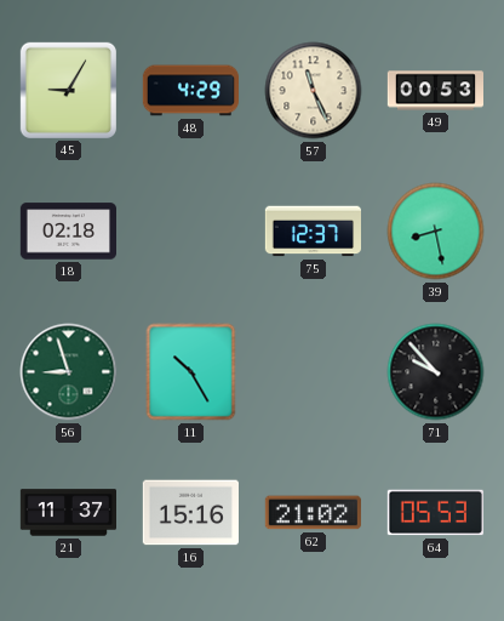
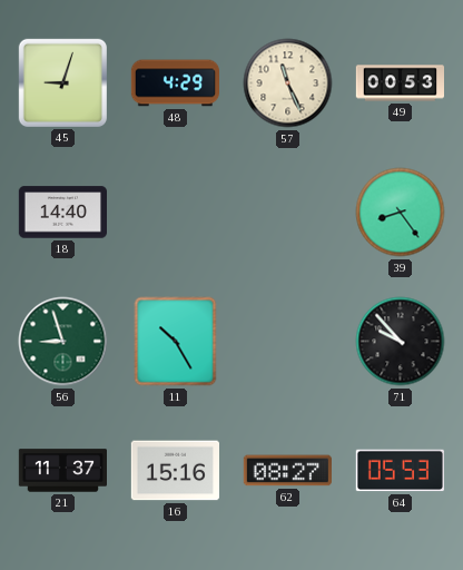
45: 9:05 -> 9:03 (62, 82)
18: 02:18 -> 14:40 (62, 213)
75: 12:37 -> none (313, 232)
39: 8:28 -> 8:24 (401, 213)
62: 21:02 -> 08:27 (287, 471)
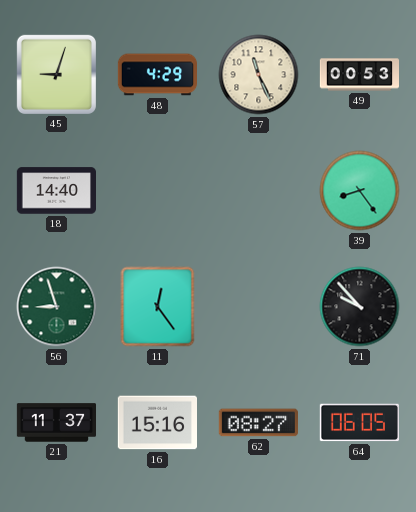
11: 10:25 -> 12:24 (158, 307)
64: 05:53 -> 06:05 (359, 423)
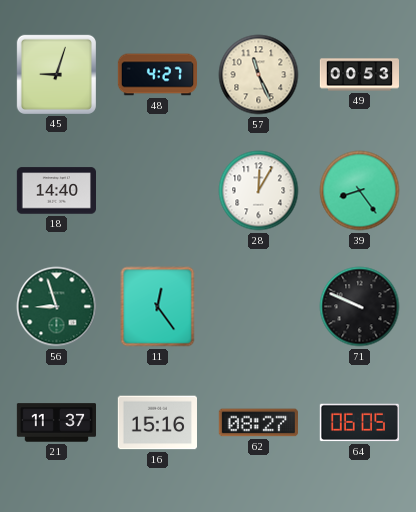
48: 4:29 -> 4:27 (157, 75)
28: none -> 12:05 (259, 191)
71: 9:53 -> 9:49 (360, 307)
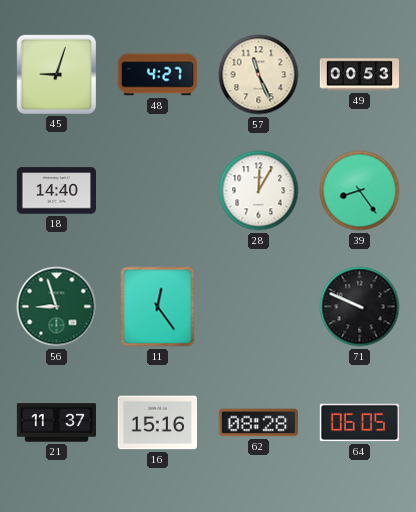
62: 08:27 -> 08:28 (258, 423)
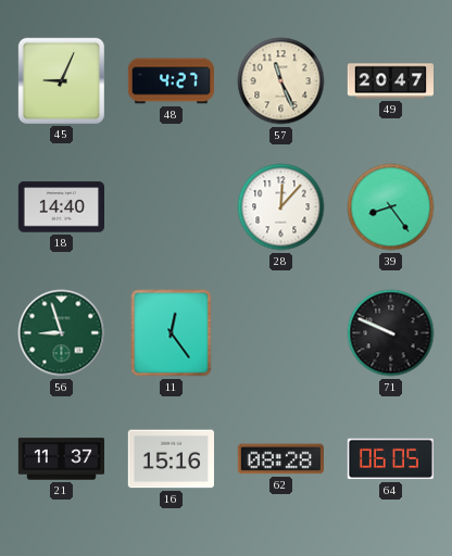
45: 9:03 -> 9:04 (61, 80)
49: 00:53 -> 20:47 (390, 81)
28: 12:05 -> 12:07 (281, 207)
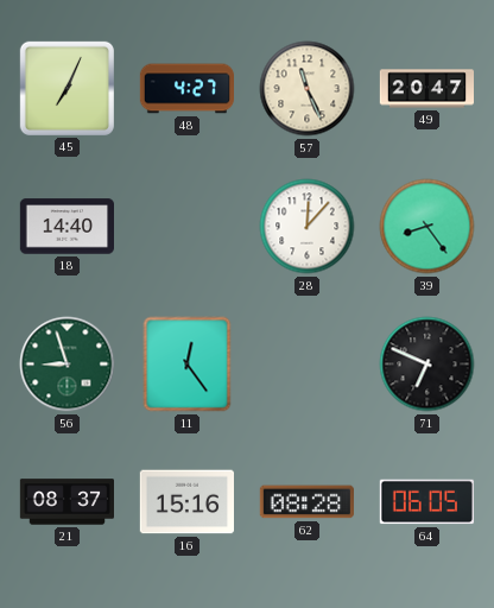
45: 9:04 -> 7:04 (66, 88)
71: 9:49 -> 6:49 (427, 365)
21: 11:37 -> 08:37 (66, 502)
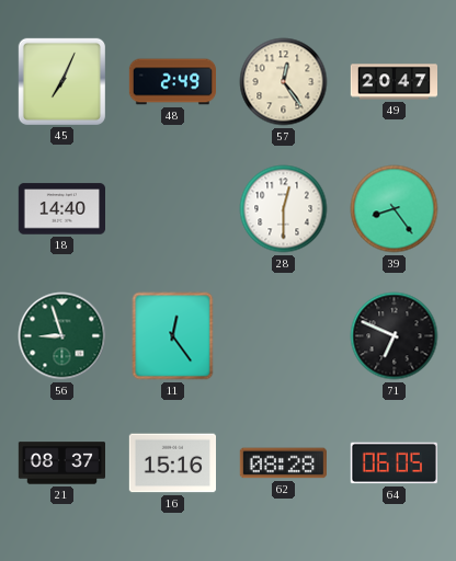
48: 4:27 -> 2:49 (172, 82)
57: 11:26 -> 12:24 (284, 82)
28: 12:07 -> 12:30 (284, 209)
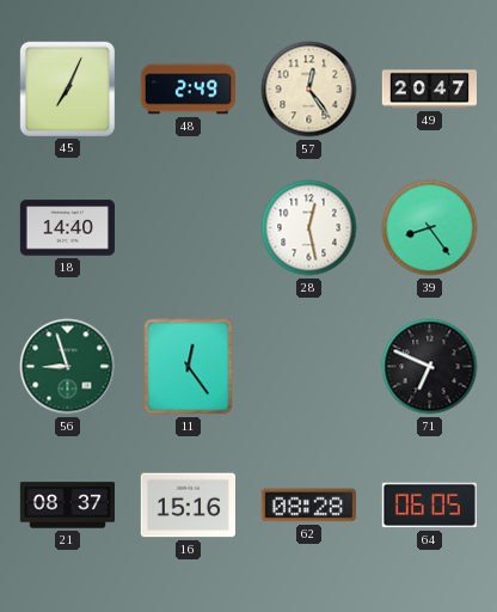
28: 12:30 -> 12:28 (309, 228)
